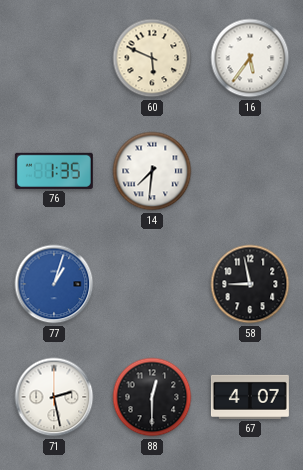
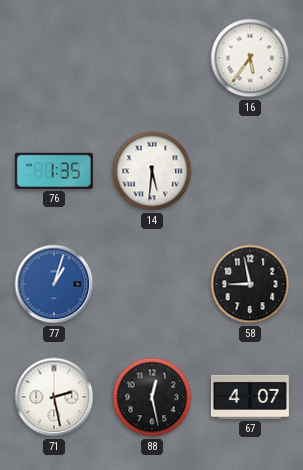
60: 5:49 -> none (152, 58)
14: 7:31 -> 5:31 (152, 171)
88: 12:30 -> 12:28 (152, 397)
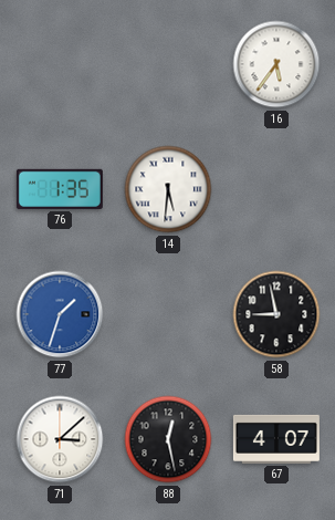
77: 1:03 -> 1:33 (60, 314)
71: 2:28 -> 3:08 (60, 439)
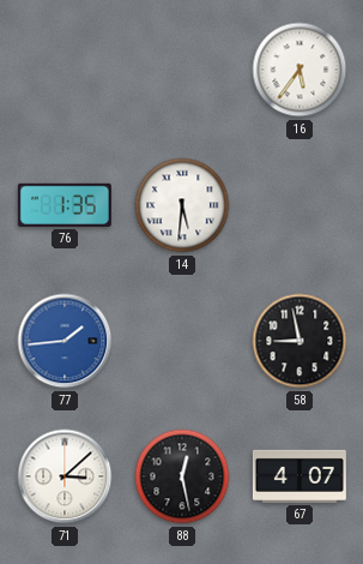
77: 1:33 -> 1:44 (65, 341)
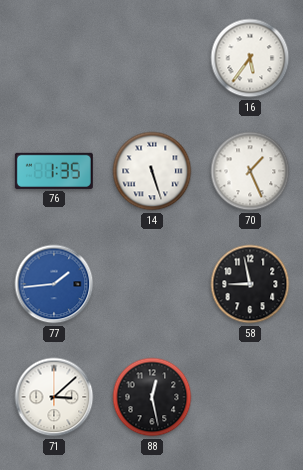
14: 5:31 -> 5:27 (152, 171)
70: none -> 1:26 (250, 171)
67: 4:07 -> none (300, 476)
